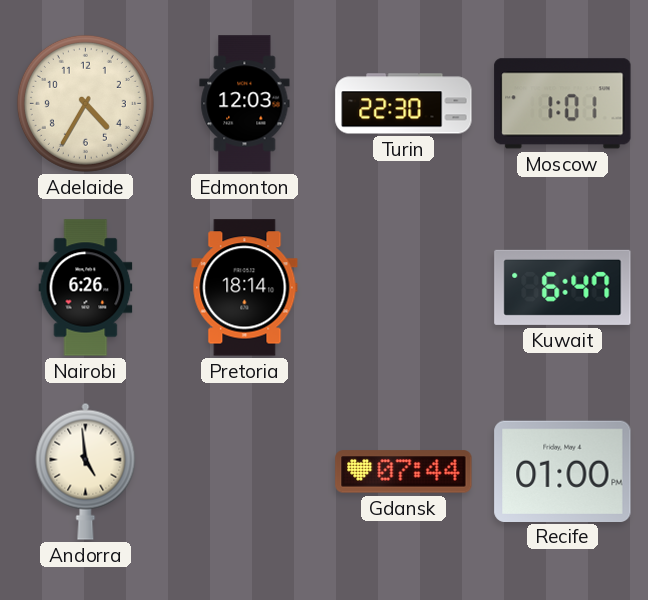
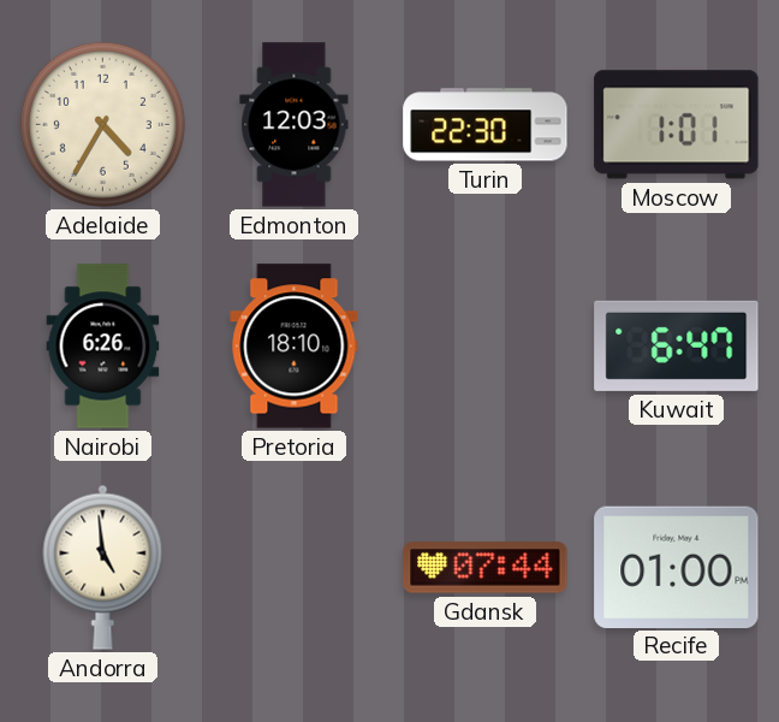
Pretoria: 18:14 -> 18:10 (295, 347)
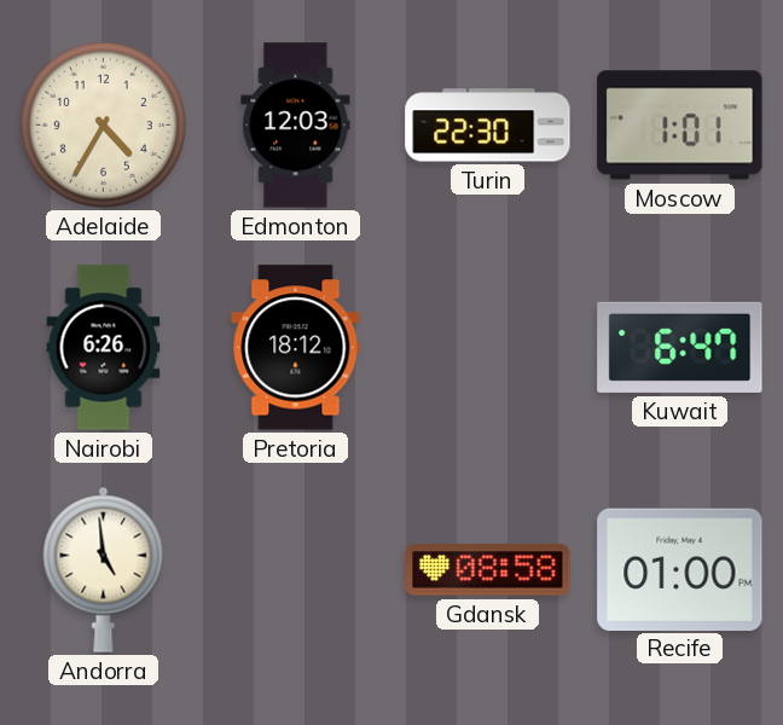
Pretoria: 18:10 -> 18:12 (296, 348)
Gdansk: 07:44 -> 08:58 (488, 570)
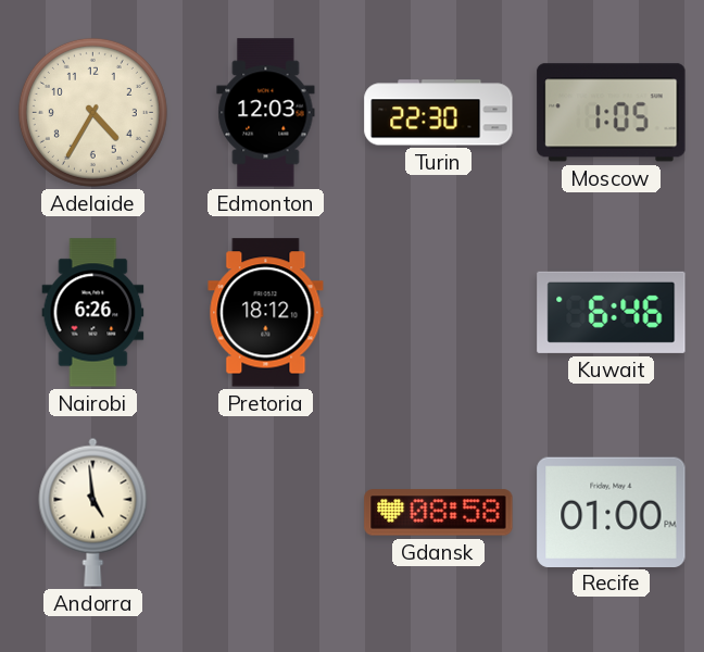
Moscow: 1:01 -> 1:05 (612, 113)
Kuwait: 6:47 -> 6:46 (612, 312)
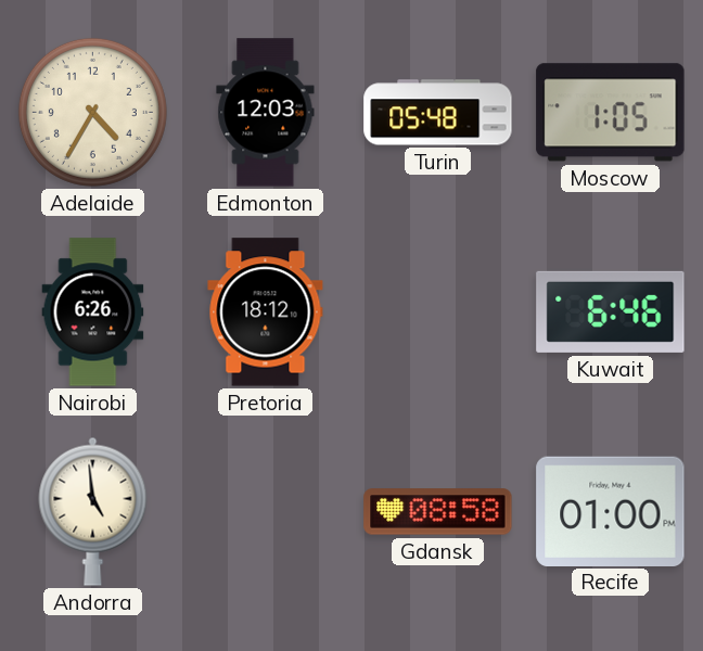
Turin: 22:30 -> 05:48 (438, 113)
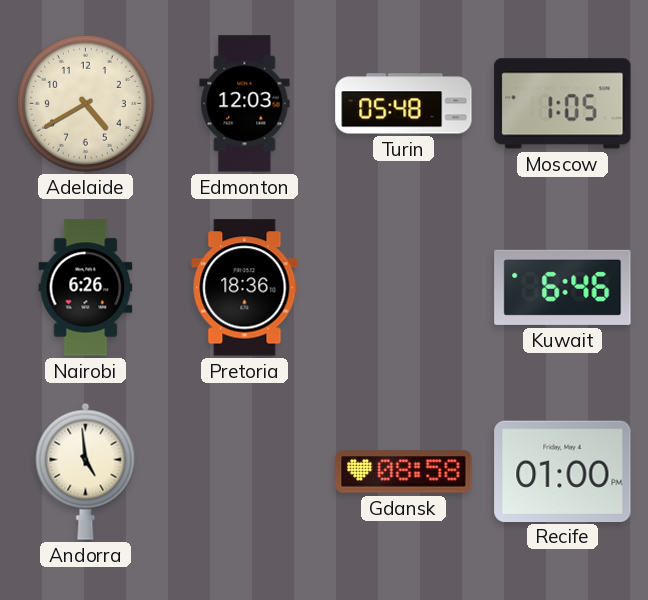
Adelaide: 4:35 -> 4:40 (85, 103)
Pretoria: 18:12 -> 18:36 (245, 288)
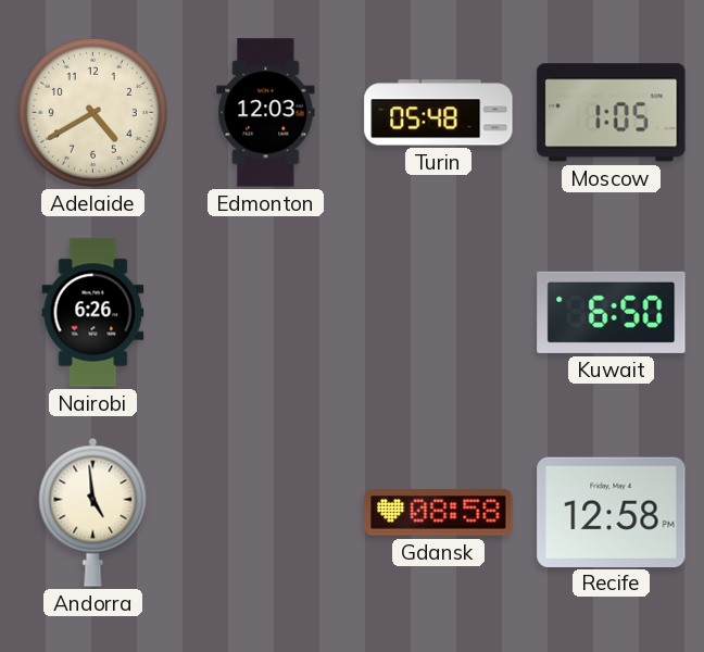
Pretoria: 18:36 -> none (245, 288)
Kuwait: 6:46 -> 6:50 (612, 312)
Recife: 01:00 -> 12:58 (612, 512)
